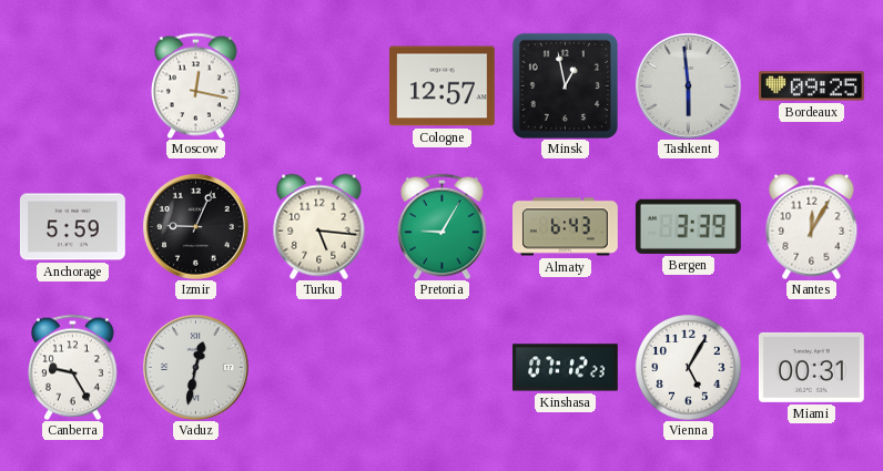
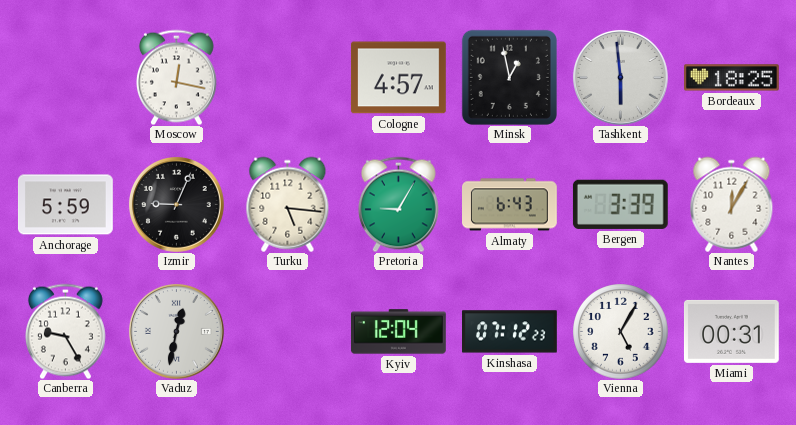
Cologne: 12:57 -> 4:57 (398, 78)
Bordeaux: 09:25 -> 18:25 (732, 78)
Kyiv: none -> 12:04 (398, 332)
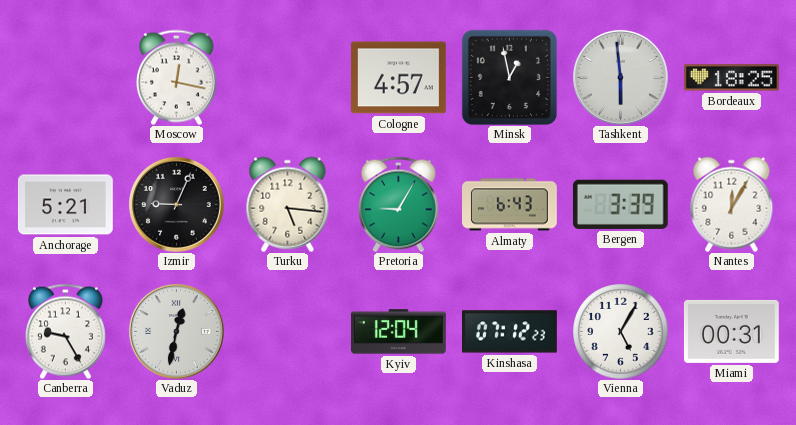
Anchorage: 5:59 -> 5:21 (65, 205)
